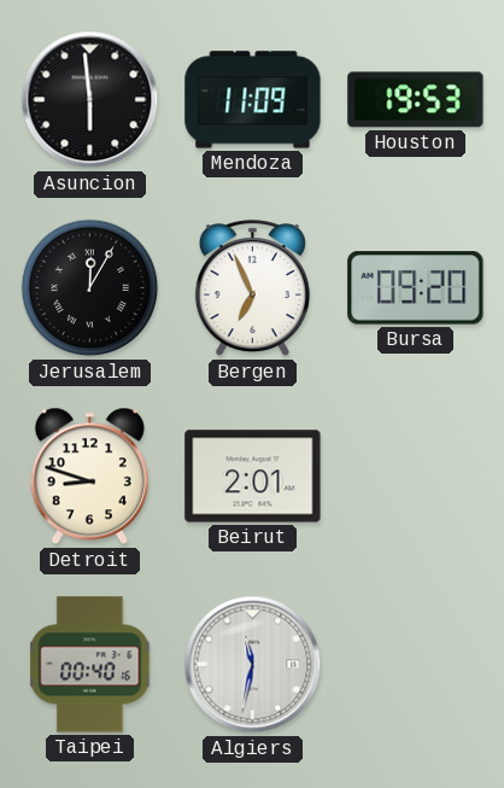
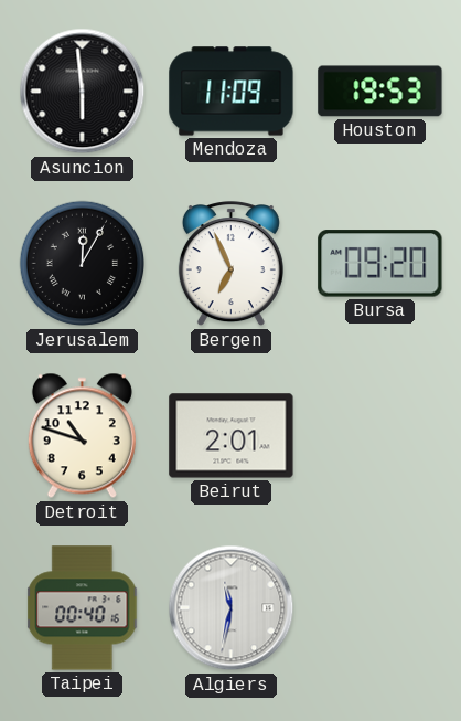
Detroit: 8:48 -> 10:48 (82, 436)
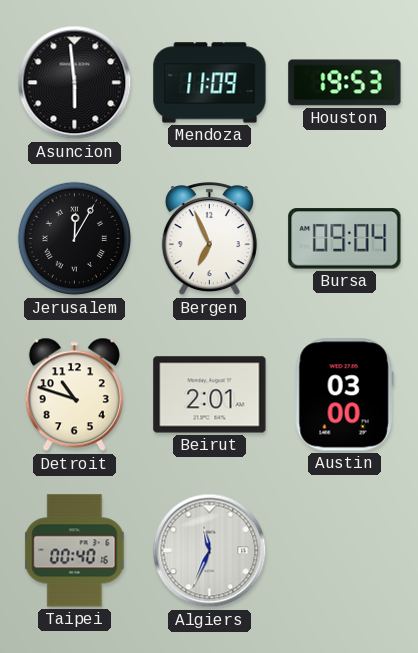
Bursa: 09:20 -> 09:04 (345, 239)
Austin: none -> 03:00 (344, 395)
Algiers: 11:32 -> 11:34 (210, 551)
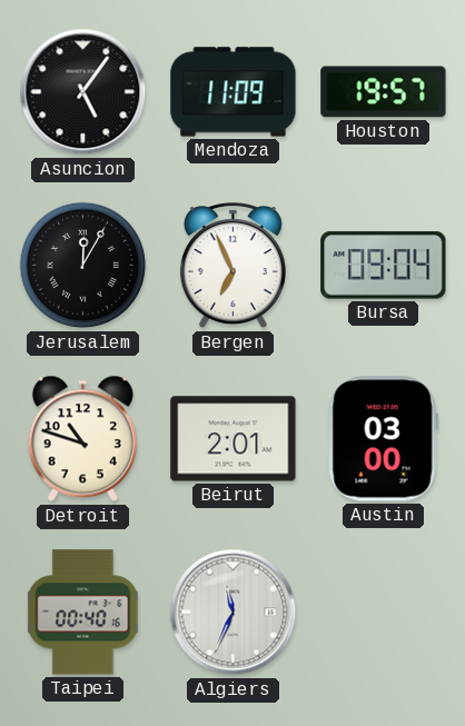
Asuncion: 5:59 -> 5:06 (83, 92)
Houston: 19:53 -> 19:57 (384, 92)
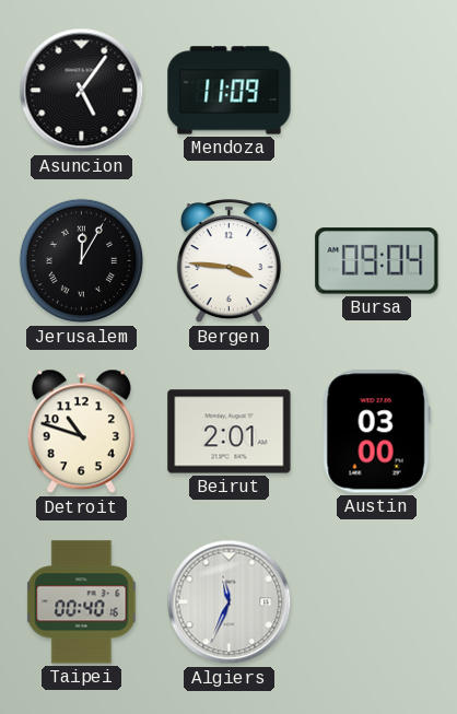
Houston: 19:57 -> none (384, 92)
Bergen: 6:56 -> 3:46 (228, 261)
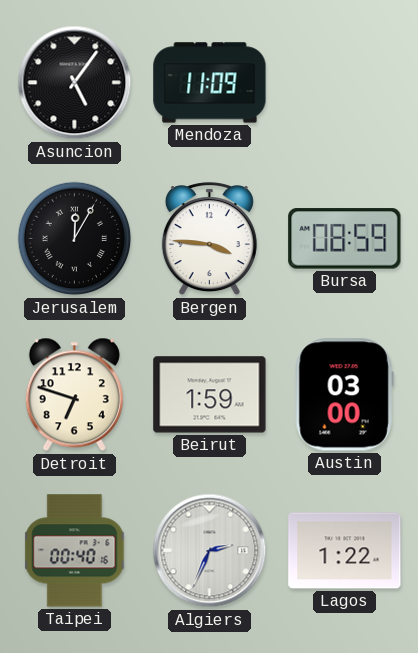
Bursa: 09:04 -> 08:59 (345, 239)
Detroit: 10:48 -> 6:48 (74, 395)
Beirut: 2:01 -> 1:59 (210, 395)
Algiers: 11:34 -> 2:34 (210, 551)
Lagos: none -> 1:22 (345, 551)
